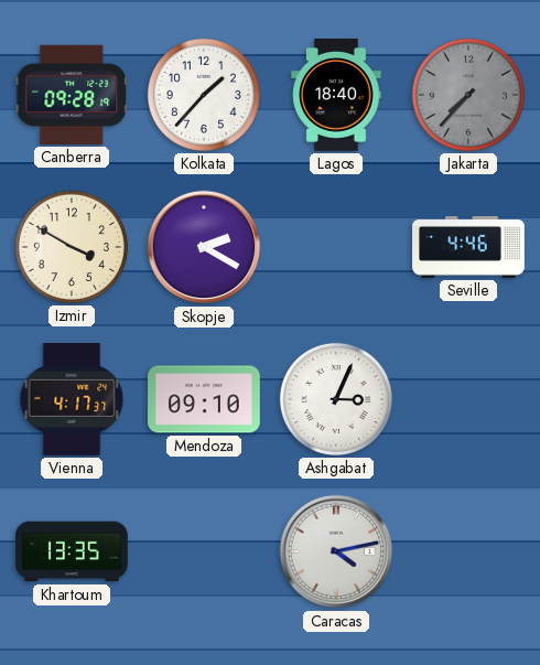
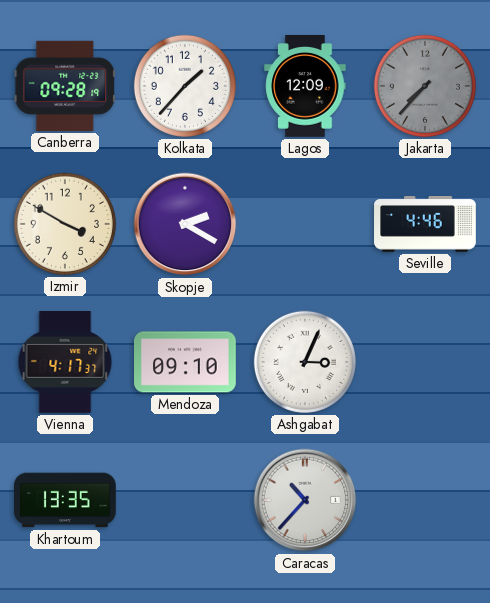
Lagos: 18:40 -> 12:09 (305, 87)
Caracas: 4:13 -> 10:37 (305, 500)
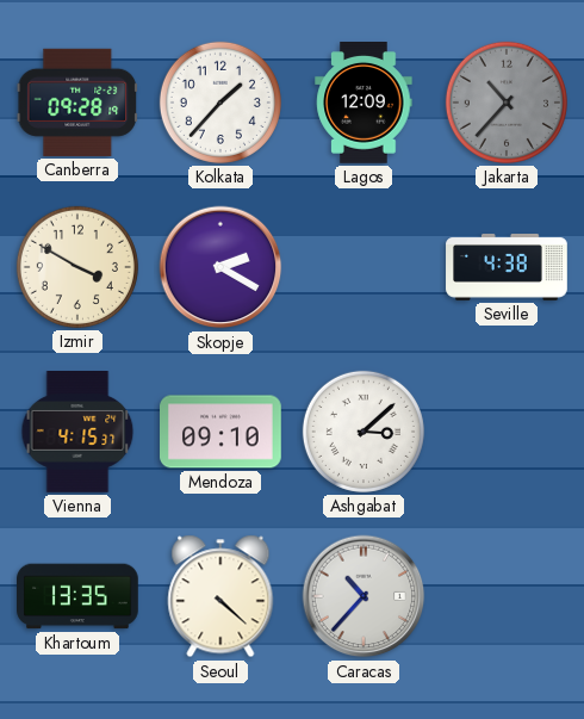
Jakarta: 7:37 -> 10:37 (507, 103)
Seville: 4:46 -> 4:38 (507, 268)
Vienna: 4:17 -> 4:15 (77, 433)
Ashgabat: 3:04 -> 3:08 (364, 432)
Seoul: none -> 4:22 (220, 596)
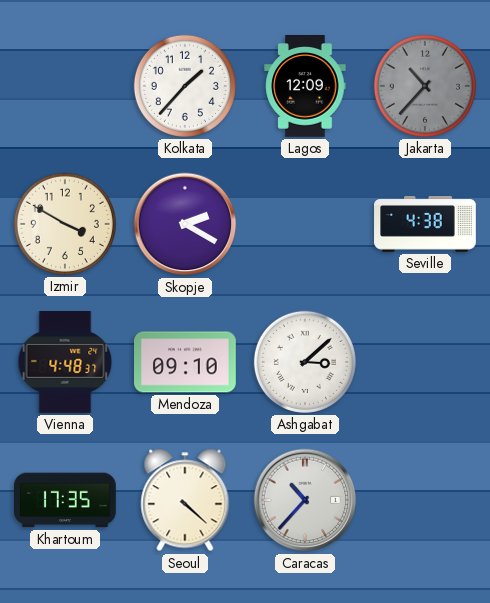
Canberra: 09:28 -> none (76, 103)
Vienna: 4:15 -> 4:48 (65, 363)
Khartoum: 13:35 -> 17:35 (66, 500)
